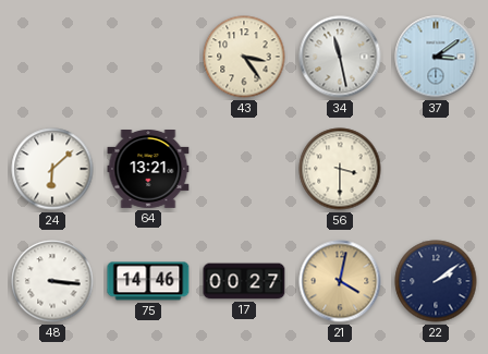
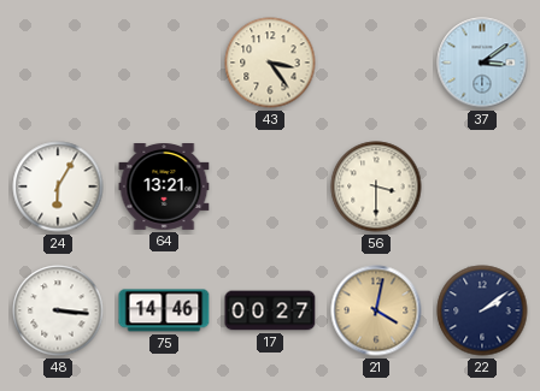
34: 11:28 -> none (340, 57)
24: 6:08 -> 6:05 (58, 186)
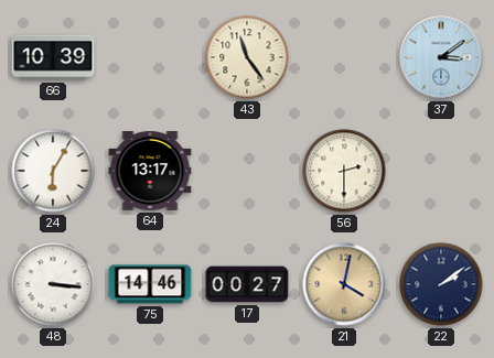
66: none -> 10:39 (53, 57)
43: 3:24 -> 11:24 (247, 57)
64: 13:21 -> 13:17 (150, 172)
56: 3:30 -> 2:30 (344, 171)
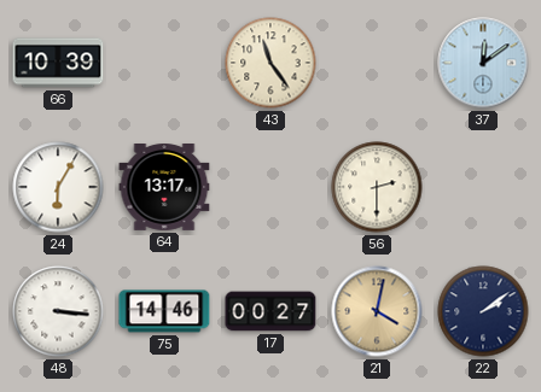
37: 3:09 -> 12:09 (483, 63)
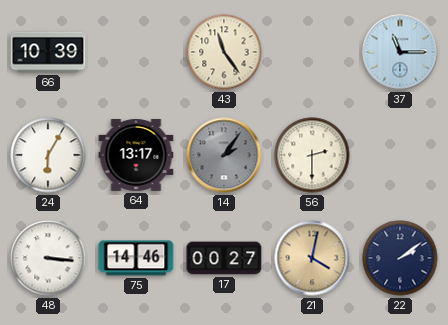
37: 12:09 -> 11:15 (400, 52)
14: none -> 2:06 (224, 155)
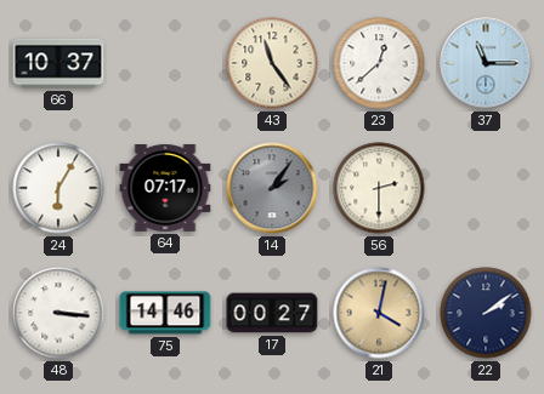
66: 10:39 -> 10:37 (58, 63)
23: none -> 12:38 (379, 63)
64: 13:17 -> 07:17 (165, 189)
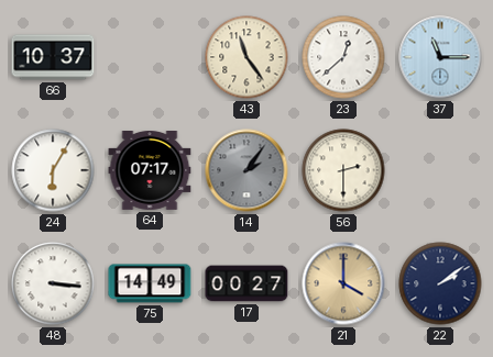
75: 14:46 -> 14:49 (150, 283)
21: 4:02 -> 4:00 (343, 283)
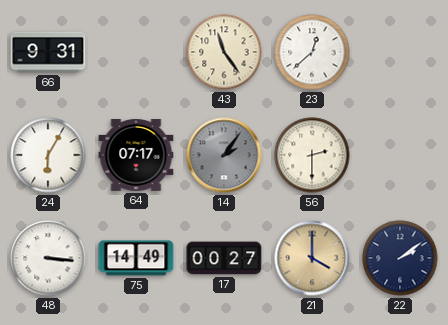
66: 10:37 -> 9:31 (48, 52)
37: 11:15 -> none (440, 57)
